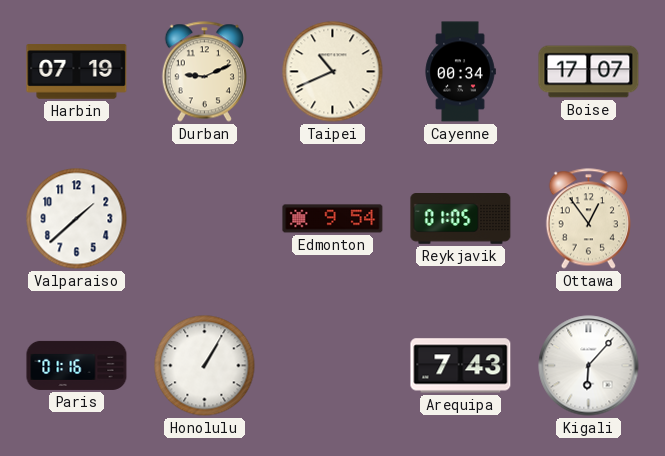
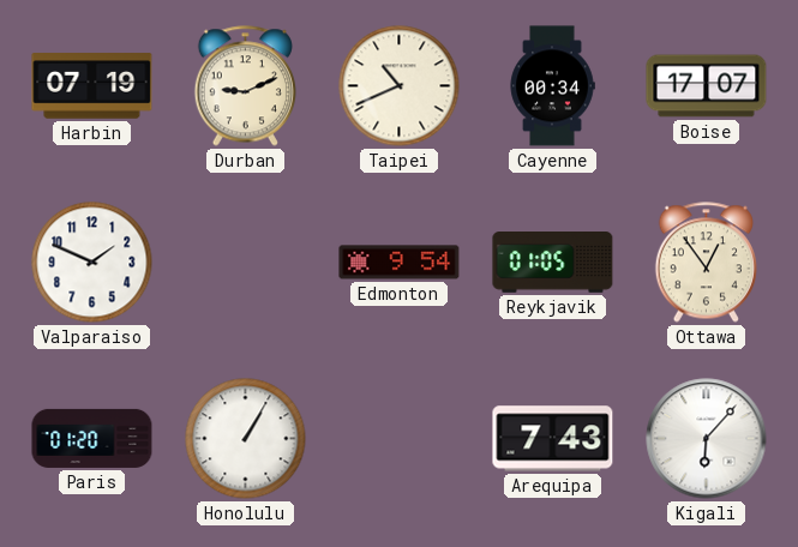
Valparaiso: 1:38 -> 1:49 (92, 263)
Paris: 01:16 -> 01:20 (92, 438)
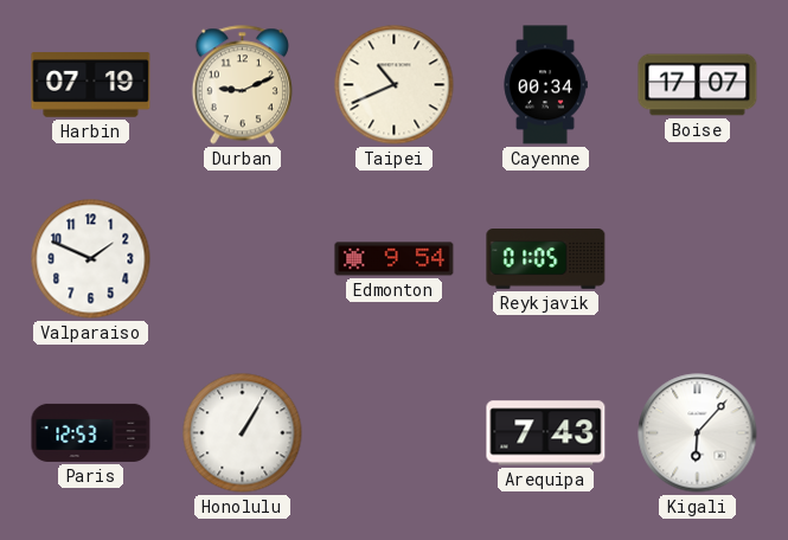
Ottawa: 12:54 -> none (706, 263)
Paris: 01:20 -> 12:53 (91, 432)
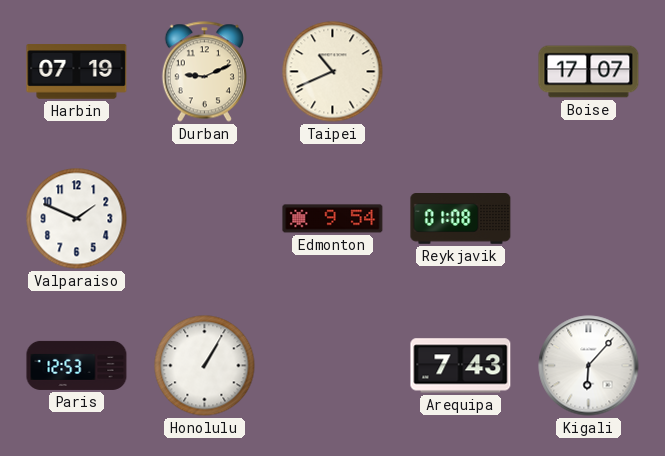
Cayenne: 00:34 -> none (545, 85)
Reykjavik: 01:05 -> 01:08 (461, 219)
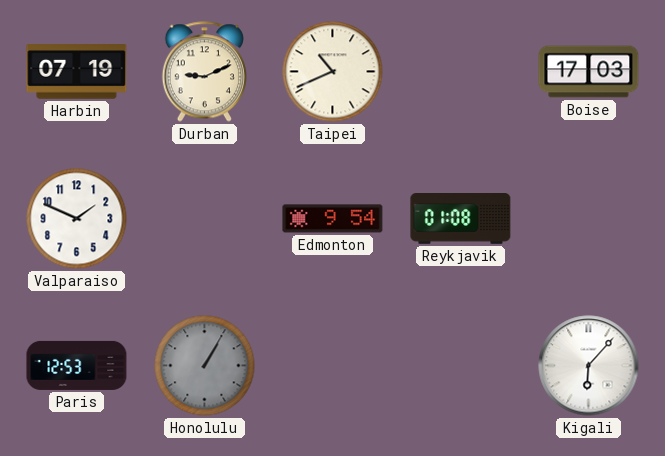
Boise: 17:07 -> 17:03 (589, 72)
Honolulu dial: white -> grey (205, 366)
Arequipa: 7:43 -> none (461, 366)
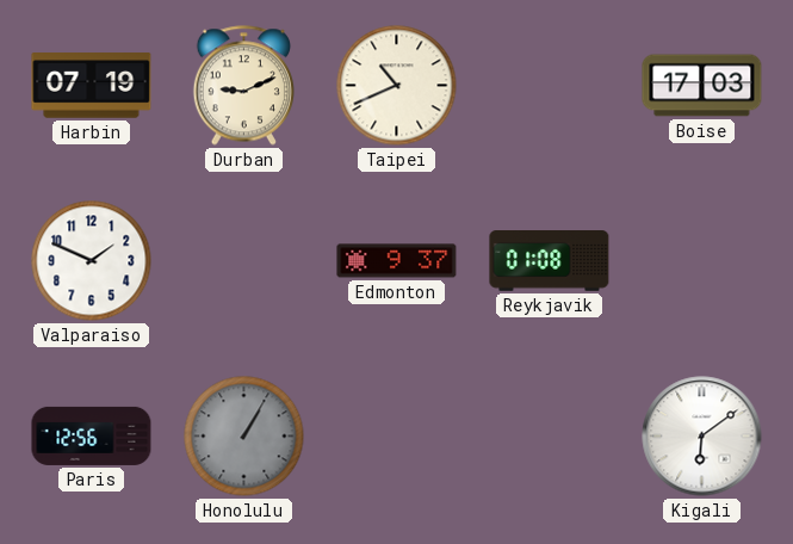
Edmonton: 9:54 -> 9:37 (397, 261)
Paris: 12:53 -> 12:56 (92, 435)
Kigali: 6:07 -> 6:09 (702, 437)
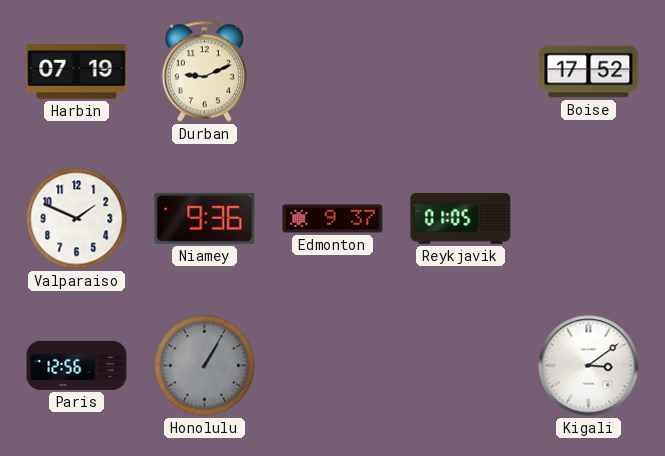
Taipei: 10:41 -> none (397, 86)
Boise: 17:03 -> 17:52 (589, 72)
Niamey: none -> 9:36 (205, 218)
Reykjavik: 01:08 -> 01:05 (461, 219)
Kigali: 6:09 -> 3:09 (589, 366)
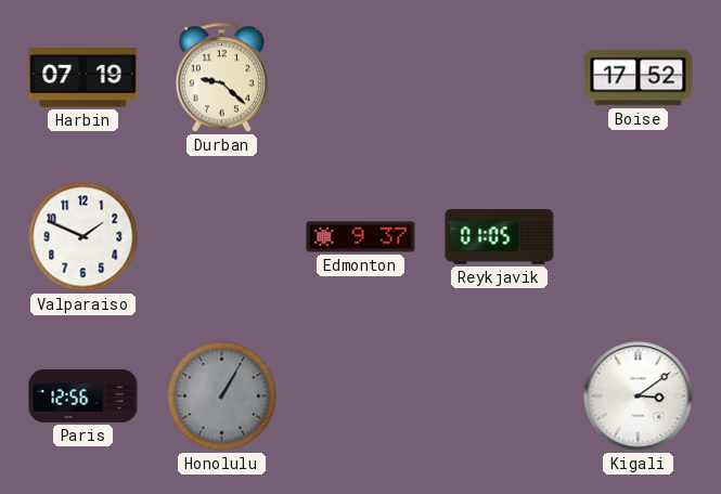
Durban: 9:11 -> 9:22 (221, 78)
Niamey: 9:36 -> none (205, 218)
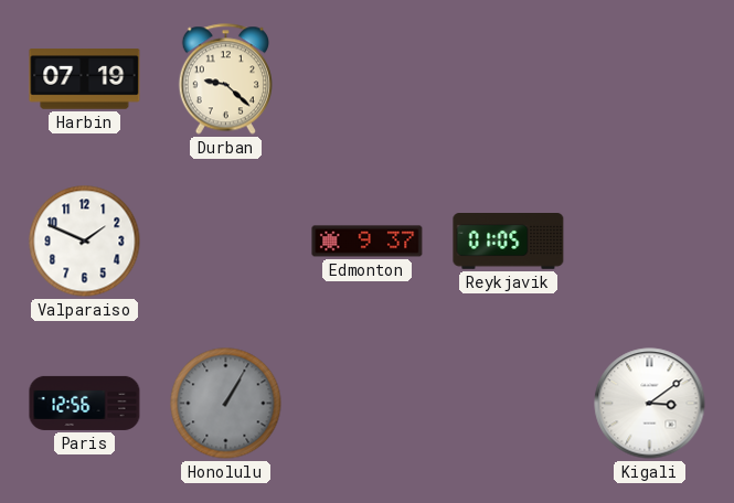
Boise: 17:52 -> none (639, 78)
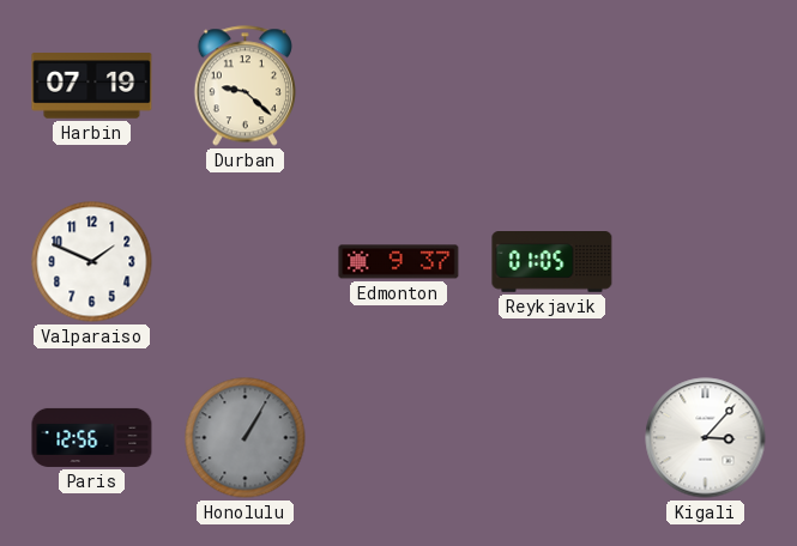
Kigali: 3:09 -> 3:07 (706, 438)
